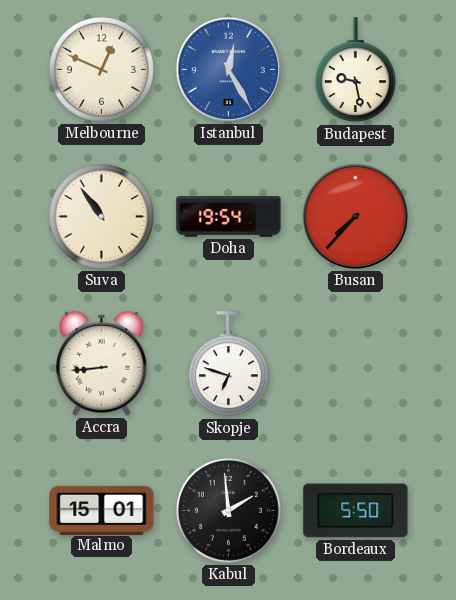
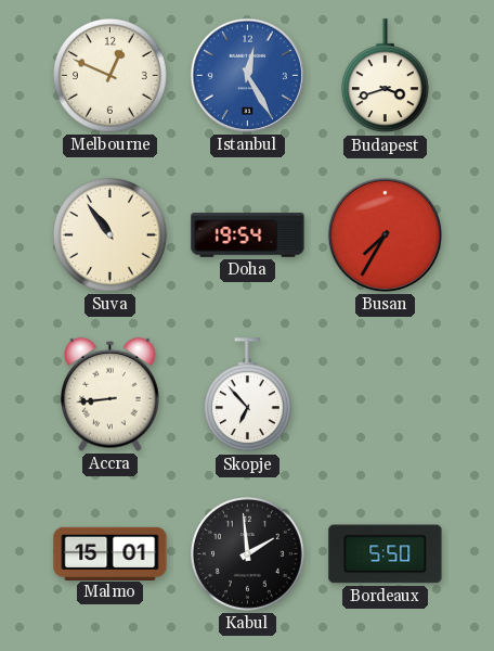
Budapest: 9:28 -> 3:42 (385, 76)
Busan: 7:37 -> 7:35 (385, 234)
Skopje: 6:48 -> 6:53 (247, 395)
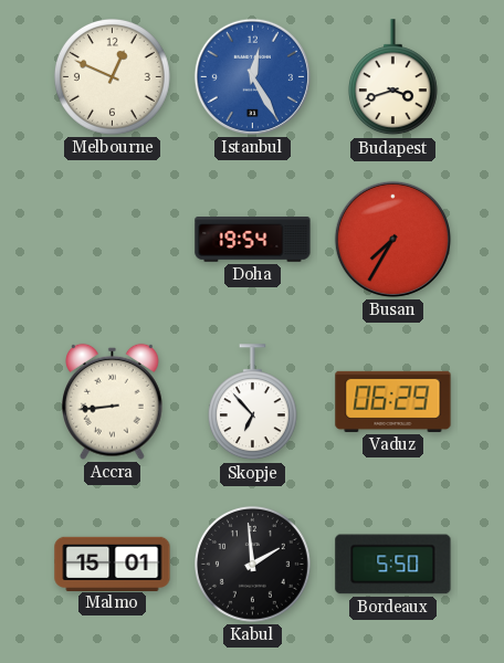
Suva: 10:54 -> none (110, 235)
Vaduz: none -> 06:29 (393, 401)
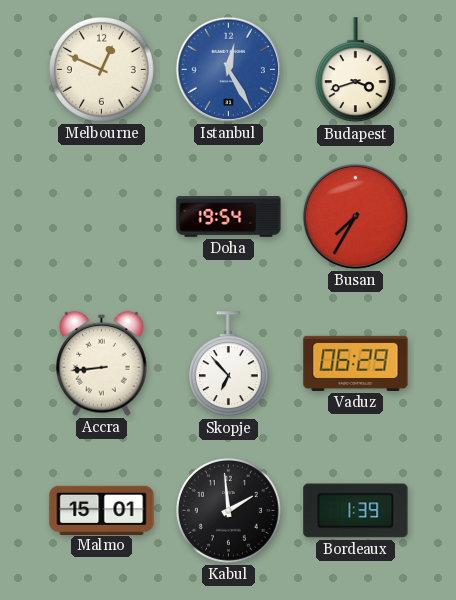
Bordeaux: 5:50 -> 1:39 (356, 511)
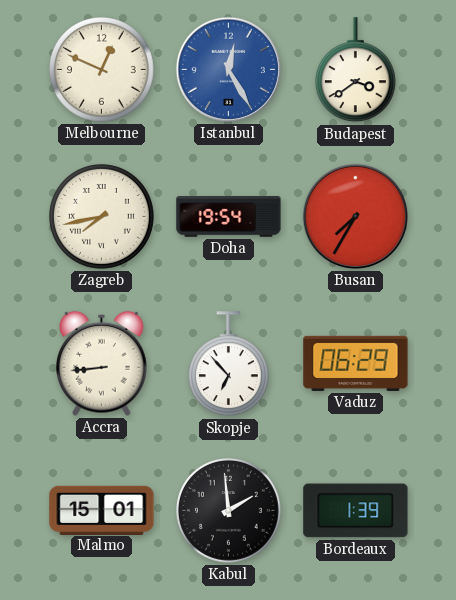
Budapest: 3:42 -> 3:39 (355, 70)
Zagreb: none -> 7:43 (102, 217)
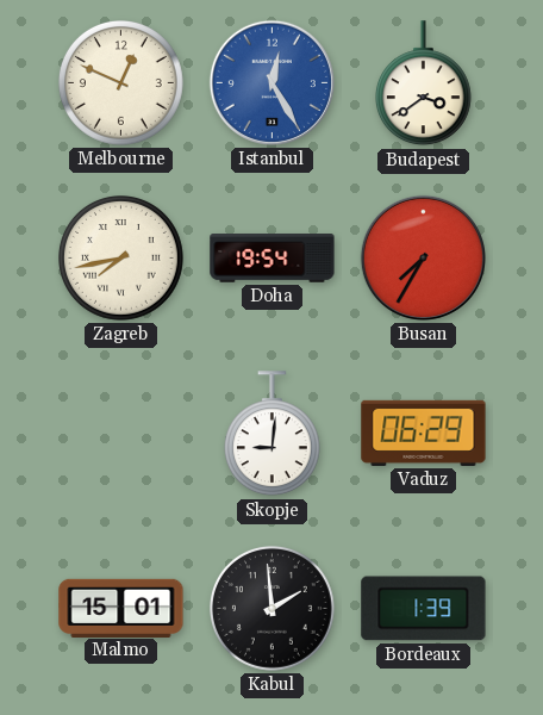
Accra: 8:44 -> none (102, 363)
Skopje: 6:53 -> 9:01 (271, 434)
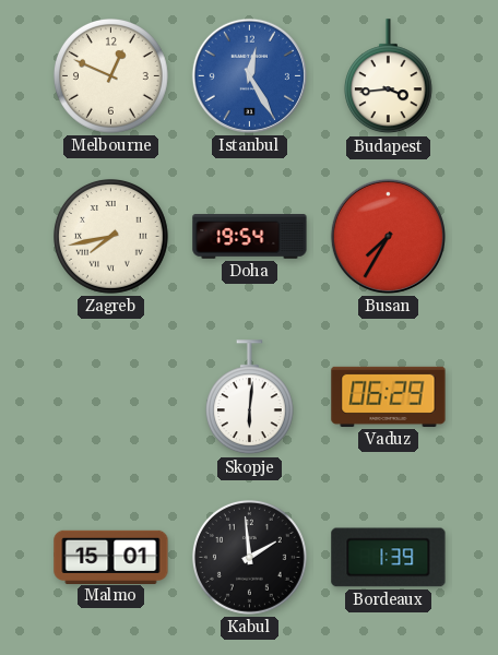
Budapest: 3:39 -> 3:44 (388, 76)
Skopje: 9:01 -> 6:01 (249, 397)
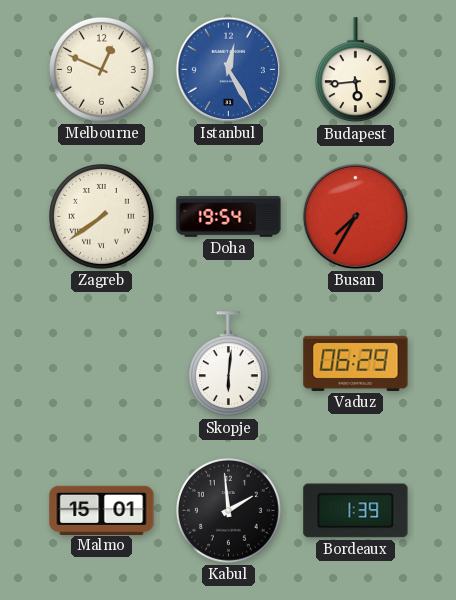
Budapest: 3:44 -> 5:44 (355, 70)
Zagreb: 7:43 -> 7:39 (102, 217)
